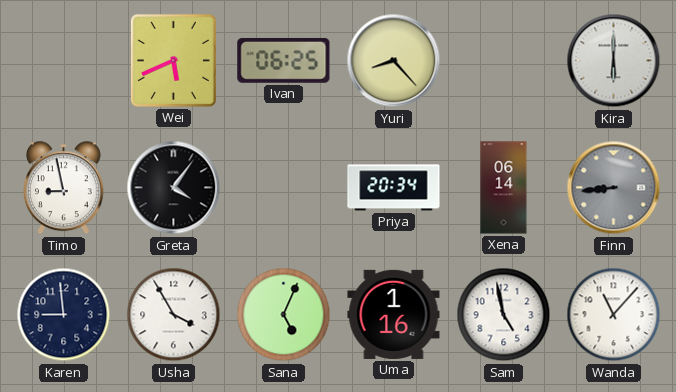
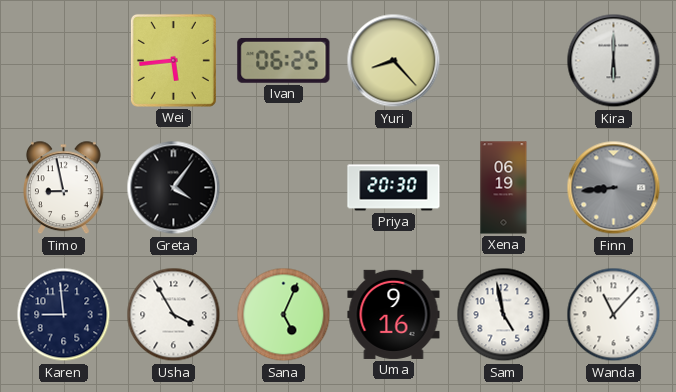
Wei: 5:41 -> 5:44 (173, 60)
Priya: 20:34 -> 20:30 (394, 188)
Xena: 06:14 -> 06:19 (504, 188)
Uma: 1:16 -> 9:16 (394, 314)
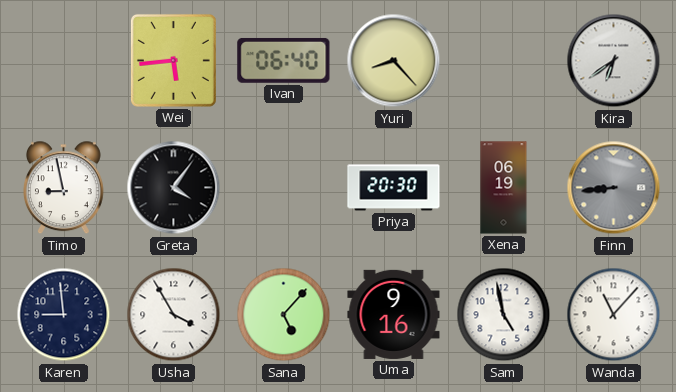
Ivan: 06:25 -> 06:40 (284, 60)
Kira: 6:00 -> 6:39 (614, 61)
Sana: 5:04 -> 5:07 (284, 315)
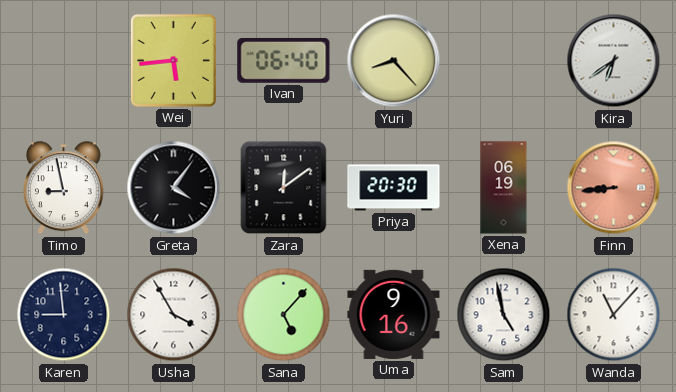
Zara: none -> 12:09 (284, 188)
Finn dial: grey -> salmon (614, 188)
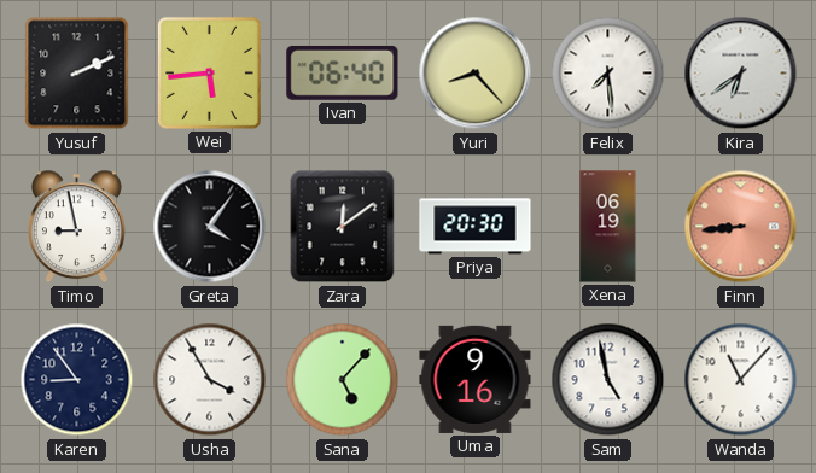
Yusuf: none -> 2:11 (77, 74)
Felix: none -> 7:29 (608, 74)
Karen: 8:59 -> 8:54 (77, 380)
